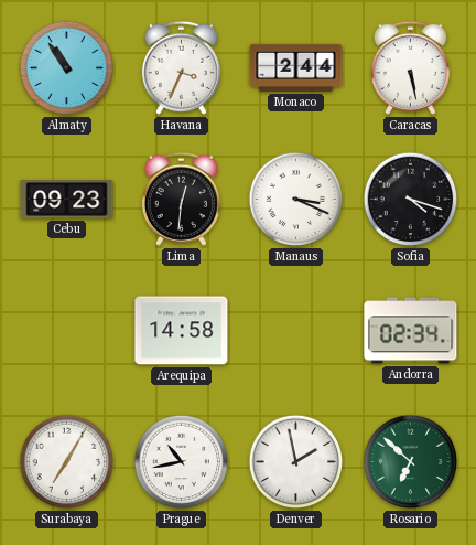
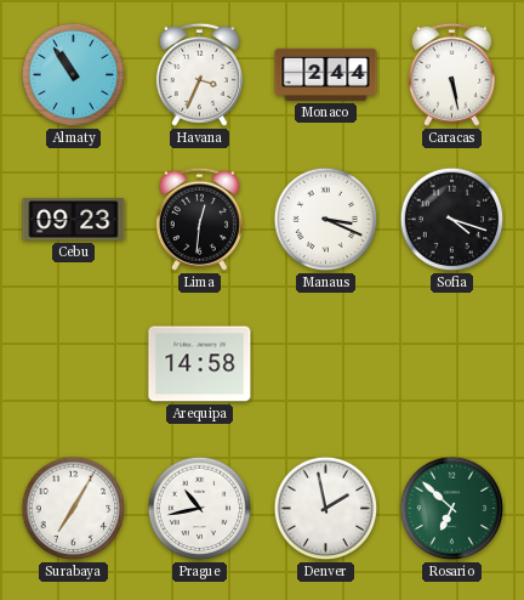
Andorra: 02:34 -> none (411, 331)
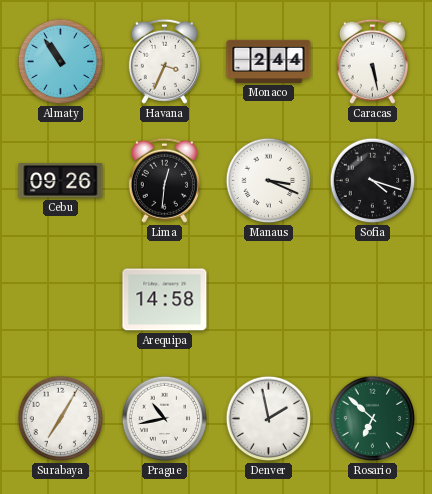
Cebu: 09:23 -> 09:26 (61, 181)
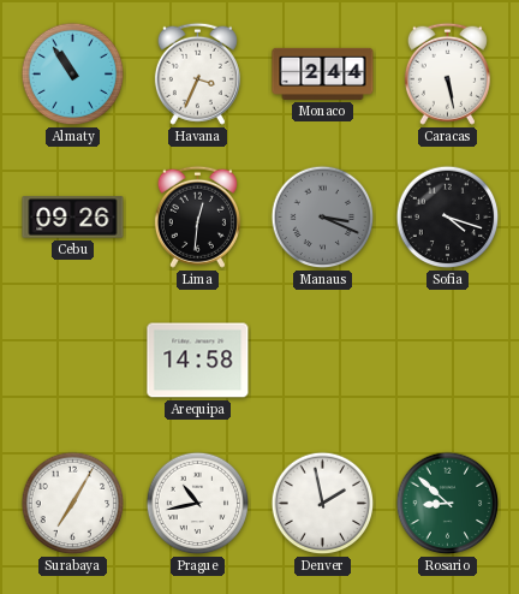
Manaus dial: white -> grey (323, 218)
Rosario: 6:52 -> 8:52 (448, 504)
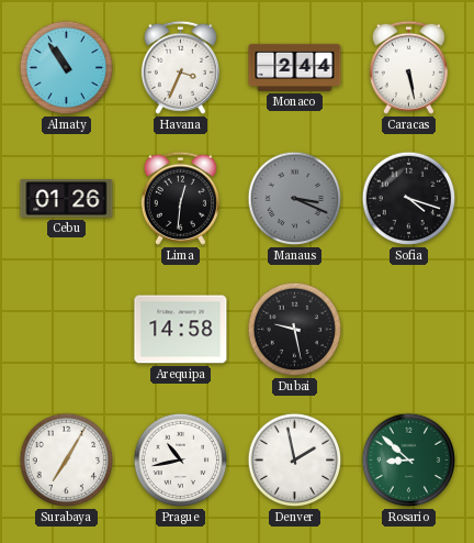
Cebu: 09:26 -> 01:26 (67, 199)
Dubai: none -> 9:28 (295, 330)
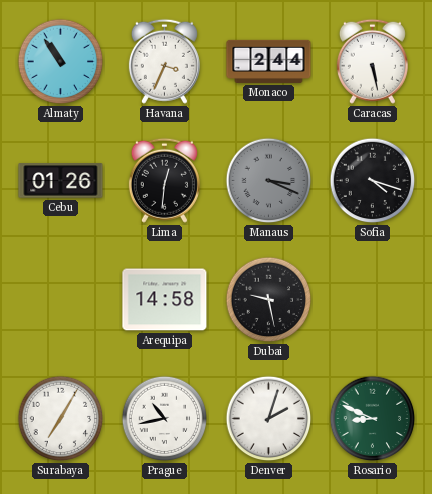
Denver: 1:58 -> 2:03 (269, 419)
Rosario: 8:52 -> 8:49 (373, 419)
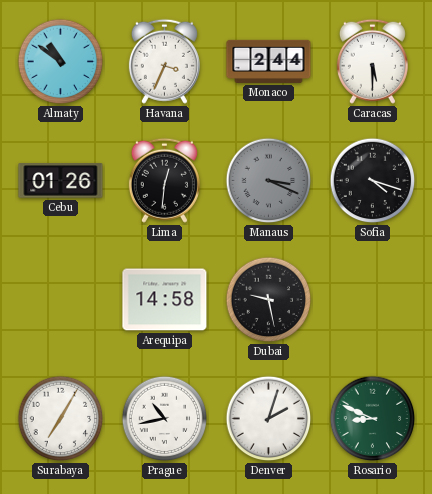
Almaty: 10:54 -> 10:51 (61, 62)
Caracas: 5:28 -> 5:30 (372, 61)
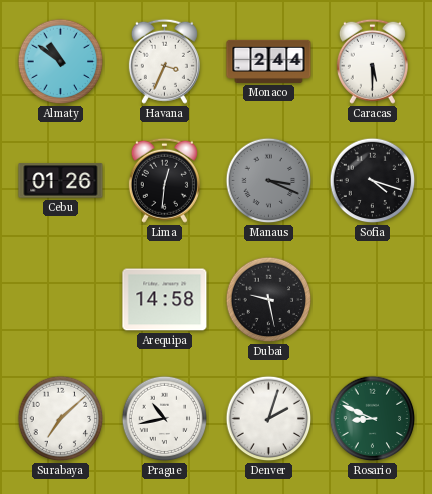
Surabaya: 7:05 -> 7:08 (61, 419)
